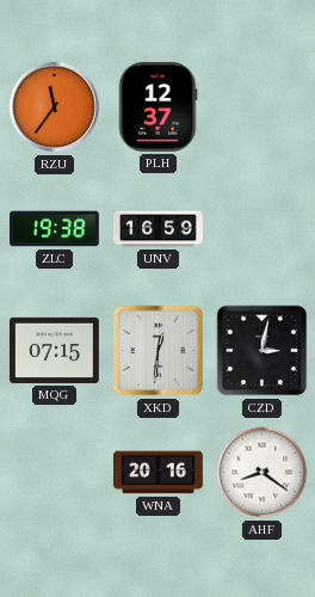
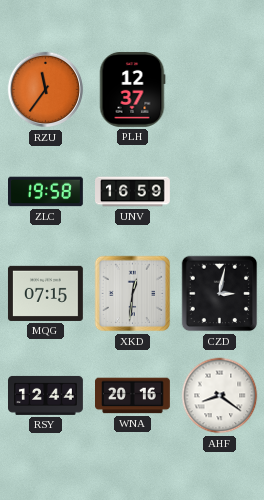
ZLC: 19:38 -> 19:58 (46, 192)
RSY: none -> 12:44 (46, 395)
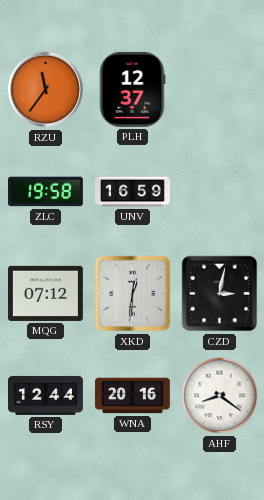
MQG: 07:15 -> 07:12 (45, 293)
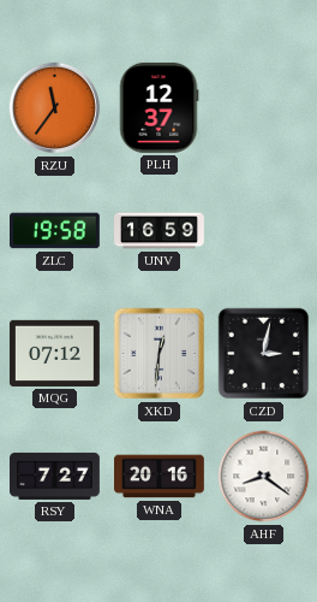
RSY: 12:44 -> 7:27 (55, 476)
